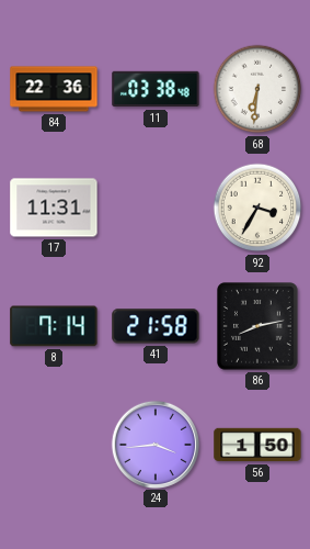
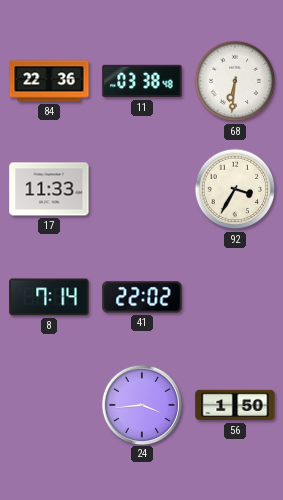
17: 11:31 -> 11:33 (49, 189)
41: 21:58 -> 22:02 (142, 297)
86: 8:13 -> none (259, 327)
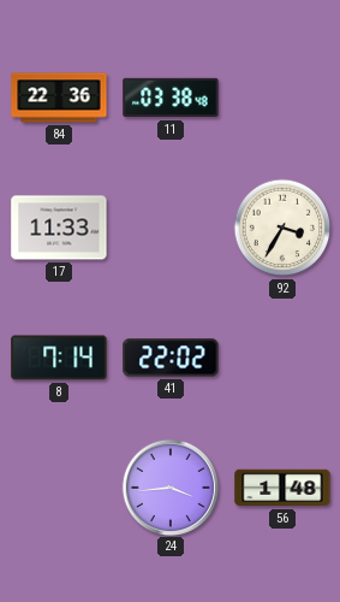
68: 6:31 -> none (235, 81)
56: 1:50 -> 1:48 (282, 488)
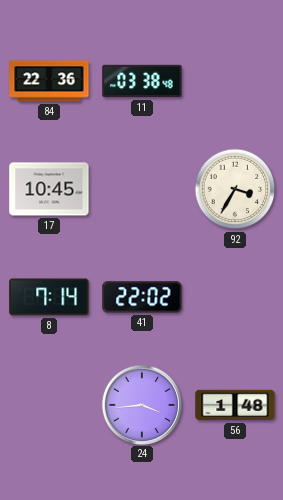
17: 11:33 -> 10:45 (49, 189)
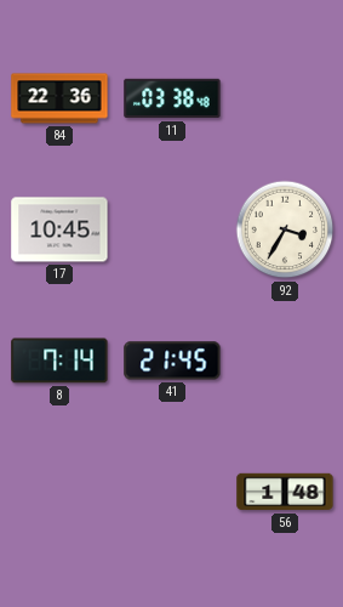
41: 22:02 -> 21:45 (172, 361)
24: 3:44 -> none (141, 404)
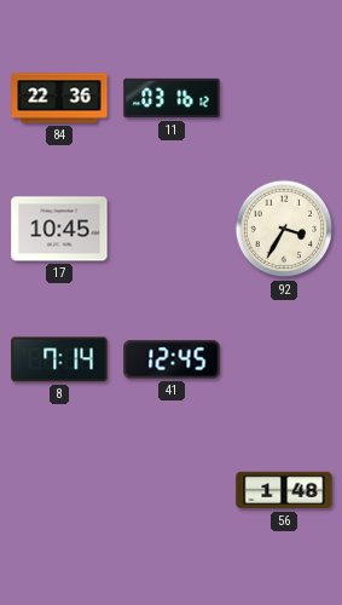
11: 03:38 -> 03:16 (172, 98)
41: 21:45 -> 12:45 (172, 359)
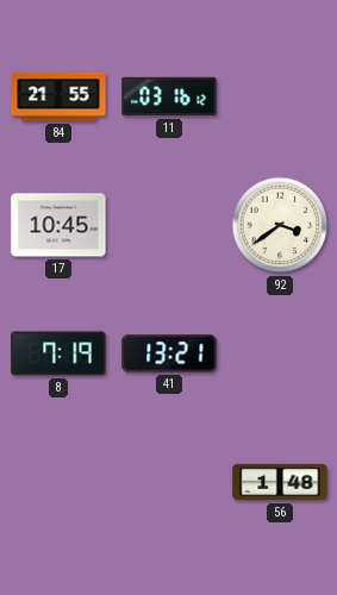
84: 22:36 -> 21:55 (58, 96)
92: 3:35 -> 3:39 (280, 225)
8: 7:14 -> 7:19 (58, 353)
41: 12:45 -> 13:21 (169, 353)
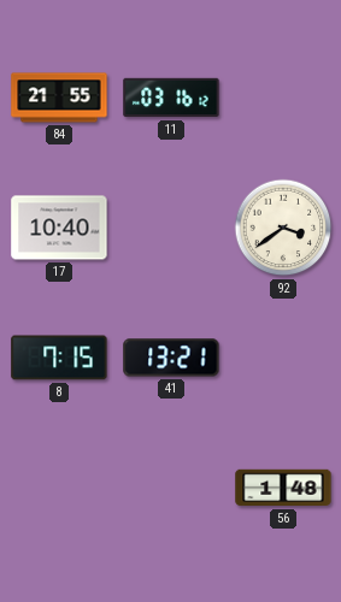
17: 10:45 -> 10:40 (59, 228)
8: 7:19 -> 7:15 (59, 358)
